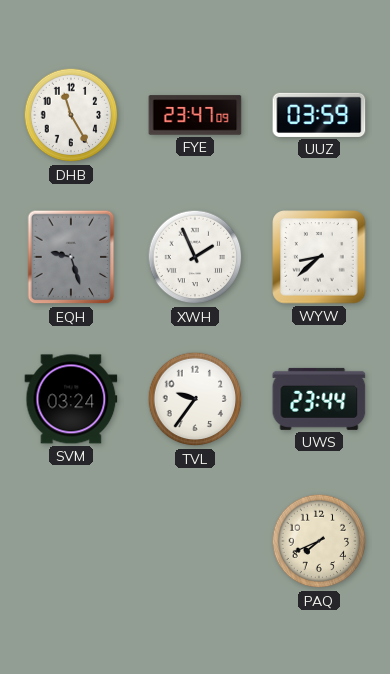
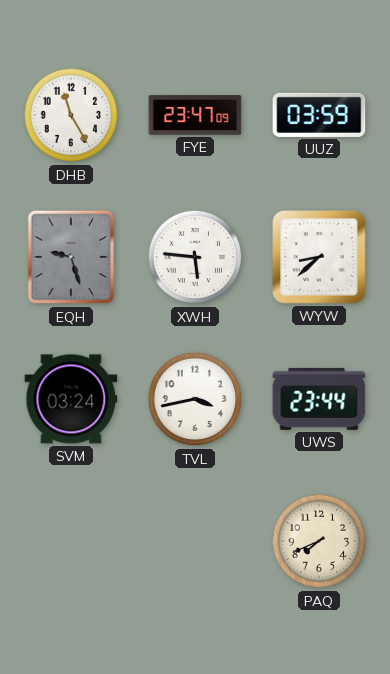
XWH: 1:56 -> 5:46 (195, 257)
TVL: 9:36 -> 3:43 (195, 399)
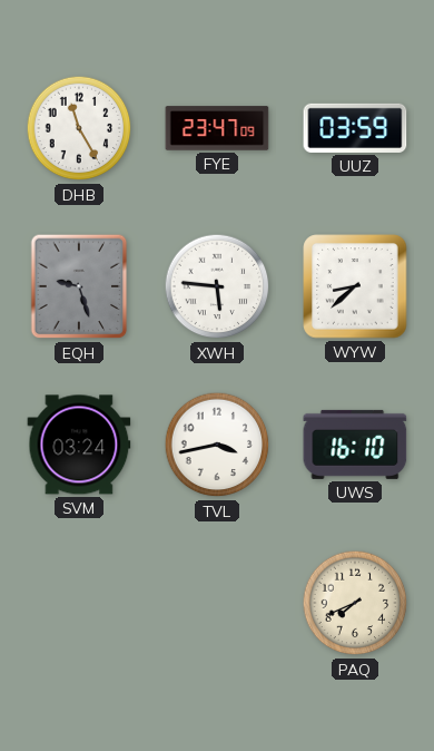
UWS: 23:44 -> 16:10 (355, 445)
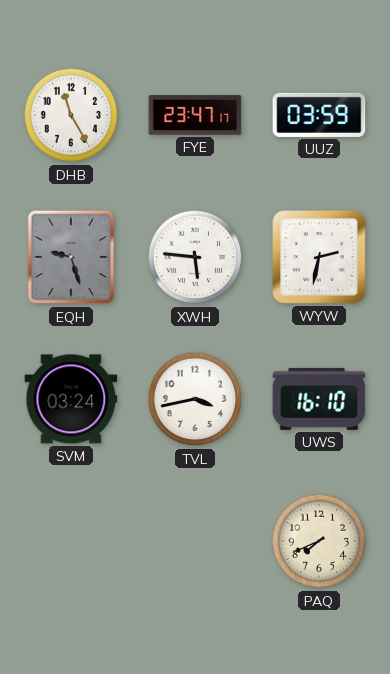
FYE: 23:47:09 -> 23:47:17 (195, 115)
WYW: 8:38 -> 2:32 (319, 257)
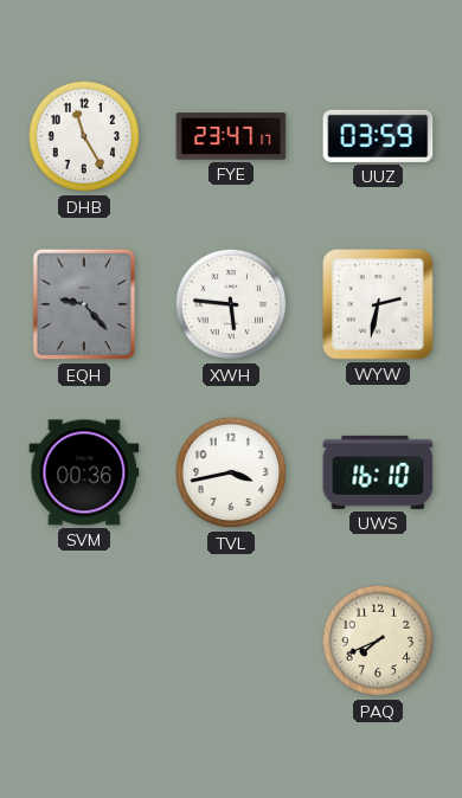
EQH: 9:27 -> 9:23 (84, 304)
SVM: 03:24 -> 00:36 (84, 472)
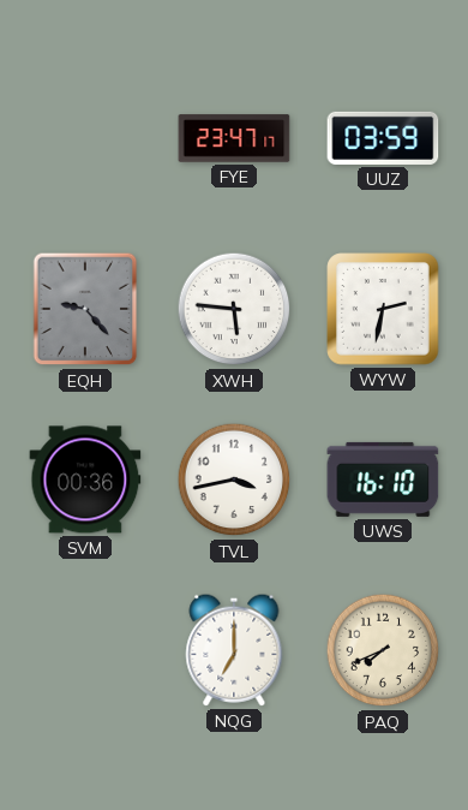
DHB: 11:25 -> none (84, 136)
NQG: none -> 7:00 (234, 650)
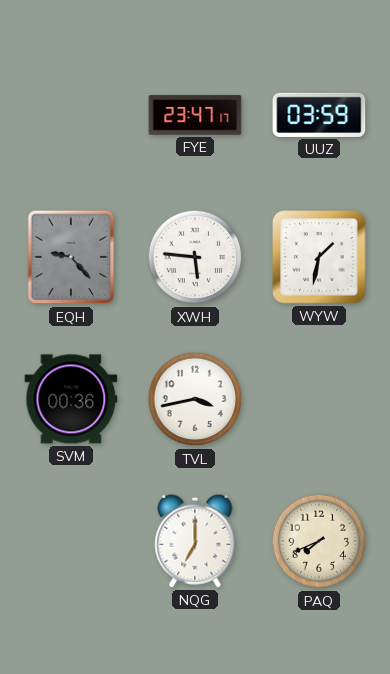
WYW: 2:32 -> 1:32 (319, 257)
UWS: 16:10 -> none (383, 480)
